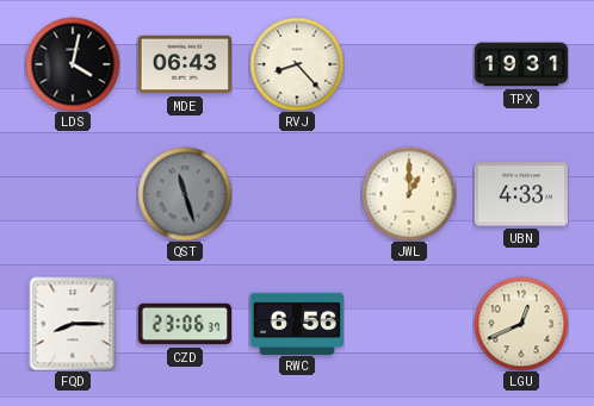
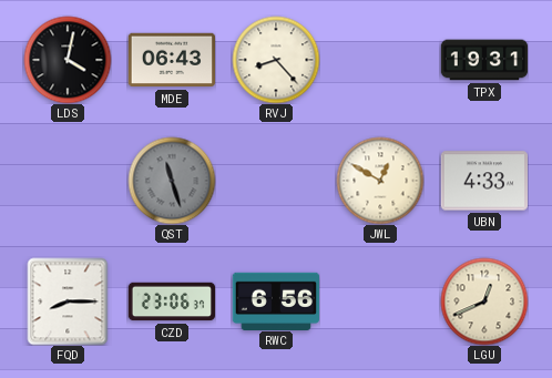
JWL: 1:00 -> 12:50 (380, 181)
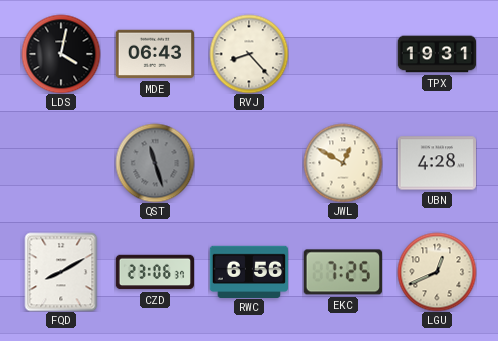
UBN: 4:33 -> 4:28 (436, 163)
FQD: 8:15 -> 8:10 (61, 272)
EKC: none -> 7:25 (343, 272)
